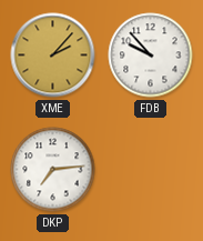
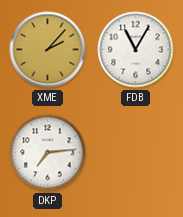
FDB: 9:53 -> 11:05 (136, 50)
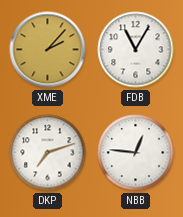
DKP: 7:14 -> 7:12 (48, 153)
NBB: none -> 12:46 (136, 153)
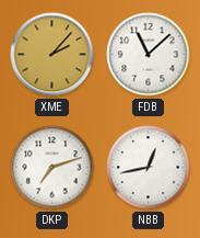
FDB: 11:05 -> 11:08 (149, 55)
NBB: 12:46 -> 12:43 (149, 168)
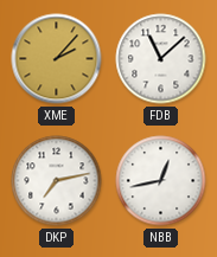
DKP: 7:12 -> 7:13 (57, 181)
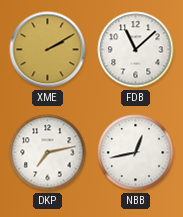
XME: 2:07 -> 2:10 (48, 50)
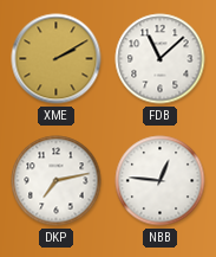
NBB: 12:43 -> 12:46 (161, 181)
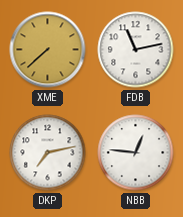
XME: 2:10 -> 7:38 (48, 50)
FDB: 11:08 -> 11:13 (136, 50)
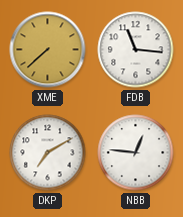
FDB: 11:13 -> 11:16 (136, 50)
DKP: 7:13 -> 7:10 (48, 153)
